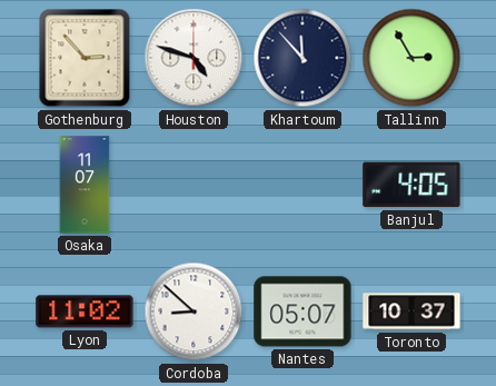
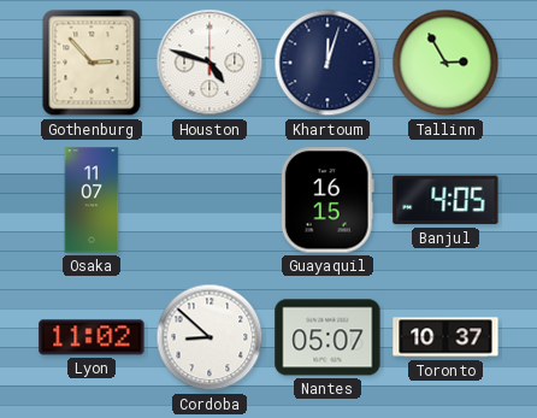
Khartoum: 11:53 -> 12:03 (327, 63)
Guayaquil: none -> 16:15 (327, 200)
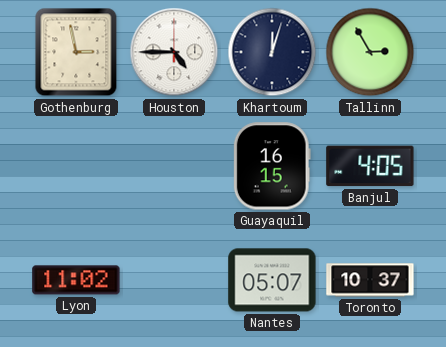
Gothenburg: 2:53 -> 2:58 (76, 52)
Houston: 4:48 -> 4:45 (174, 52)
Osaka: 11:07 -> none (92, 200)
Cordoba: 8:52 -> none (210, 337)
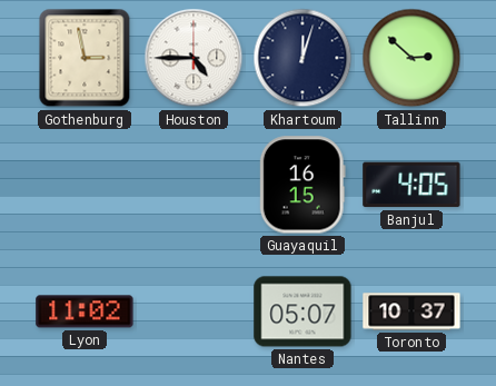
Tallinn: 2:55 -> 2:52 (411, 58)
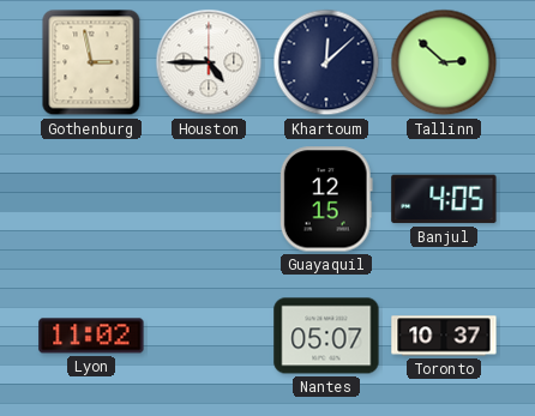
Khartoum: 12:03 -> 12:08 (326, 62)
Guayaquil: 16:15 -> 12:15 (326, 199)
